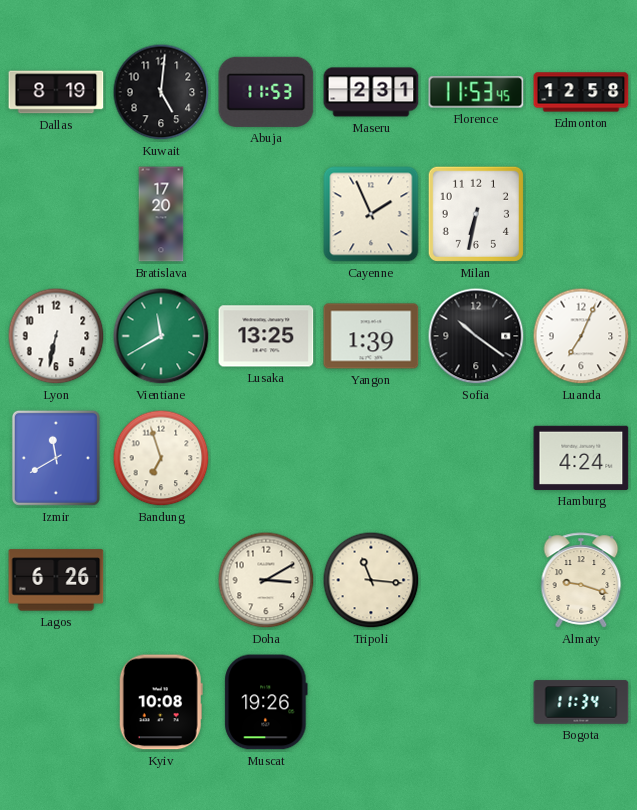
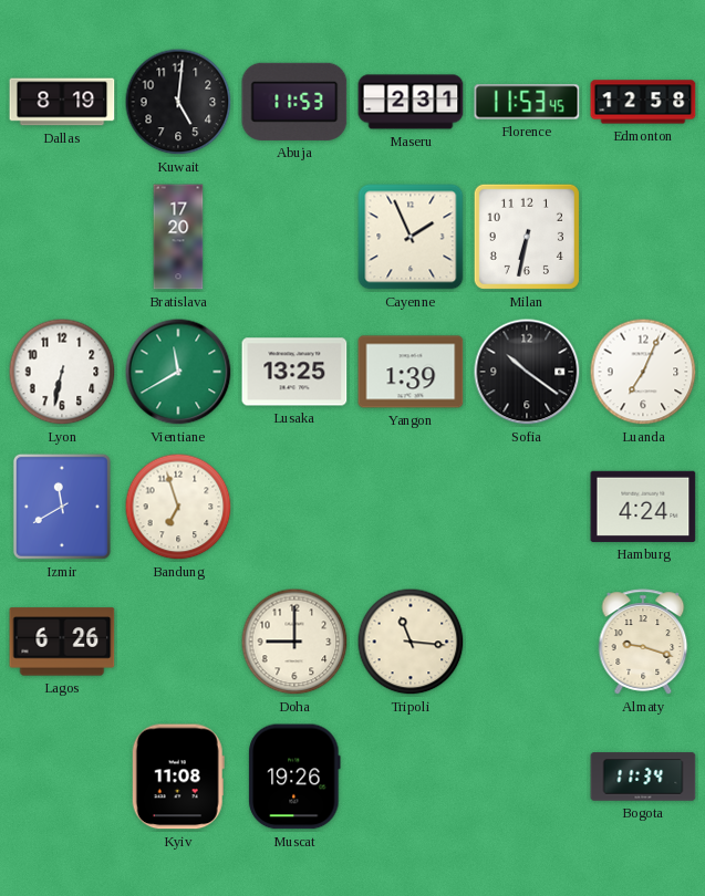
Doha: 3:10 -> 9:00 (294, 642)
Kyiv: 10:08 -> 11:08 (178, 777)
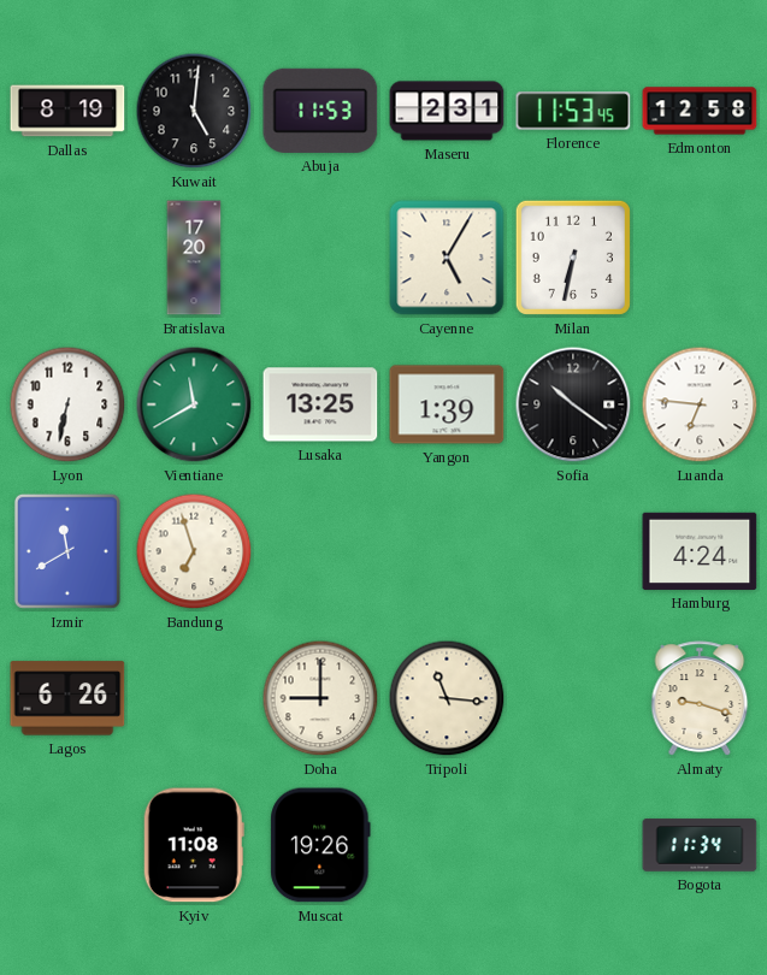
Cayenne: 1:56 -> 5:05 (447, 258)
Luanda: 7:04 -> 6:46 (700, 404)
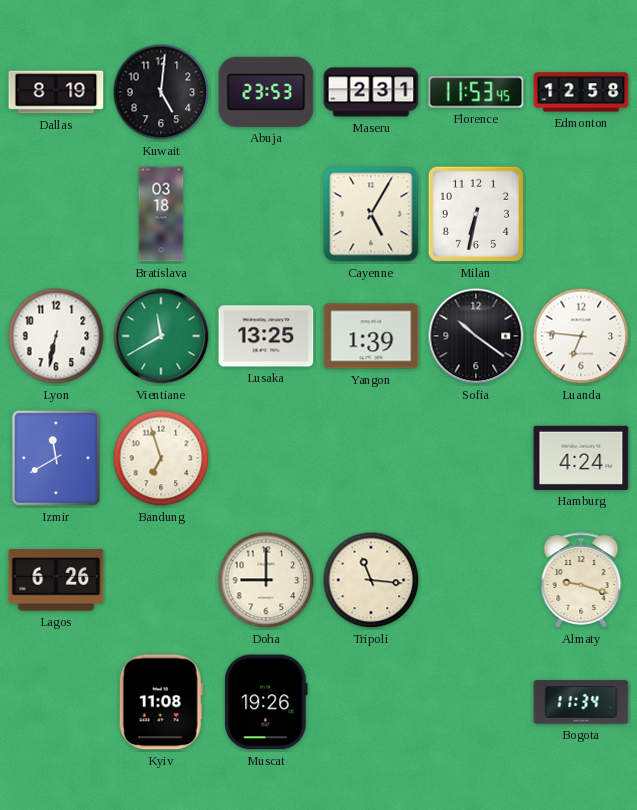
Abuja: 11:53 -> 23:53 (266, 92)
Bratislava: 17:20 -> 03:18 (161, 214)
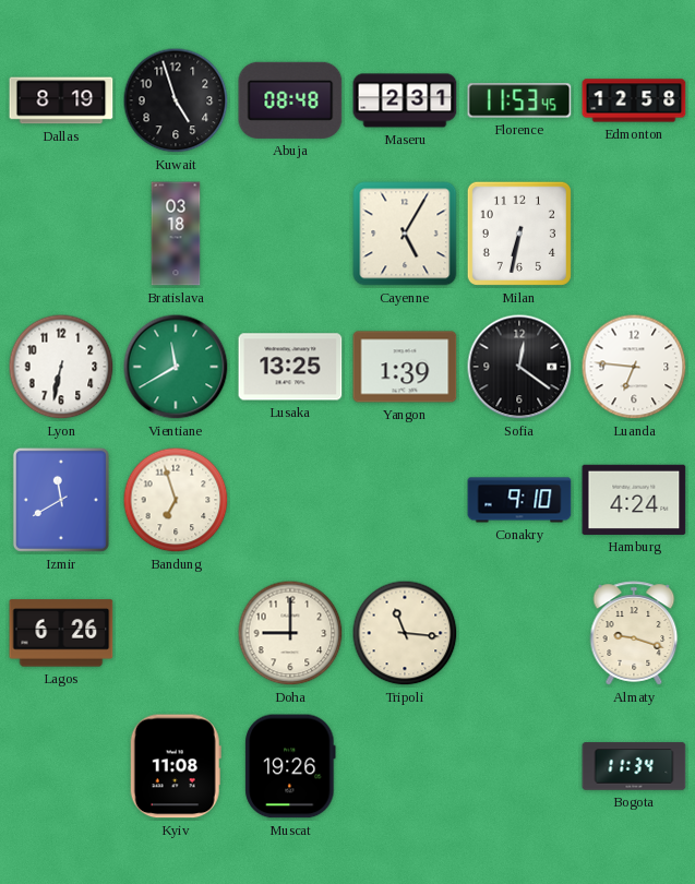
Kuwait: 5:01 -> 4:57 (176, 100)
Abuja: 23:53 -> 08:48 (290, 100)
Sofia: 10:21 -> 12:21 (519, 367)
Conakry: none -> 9:10 (519, 500)
